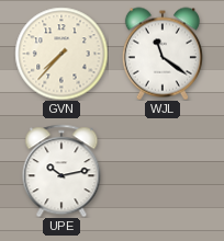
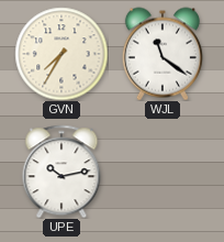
GVN: 7:37 -> 7:35 (61, 54)
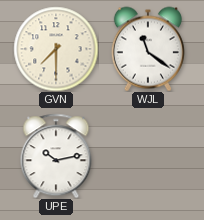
GVN: 7:35 -> 7:30 (56, 49)
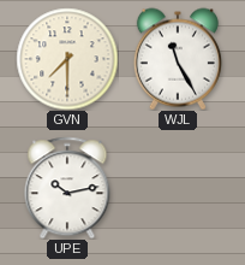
WJL: 11:21 -> 11:25 (178, 59)
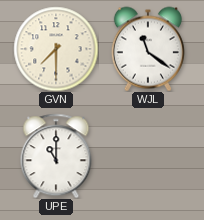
WJL: 11:25 -> 11:21 (148, 49)
UPE: 10:13 -> 11:00 (56, 156)
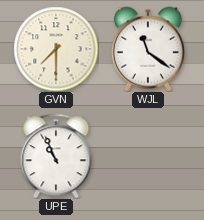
UPE: 11:00 -> 10:56 (56, 156)
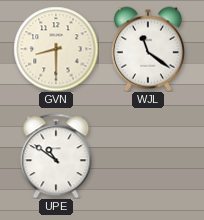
GVN: 7:30 -> 8:30 (56, 49)
UPE: 10:56 -> 10:51 (56, 156)
